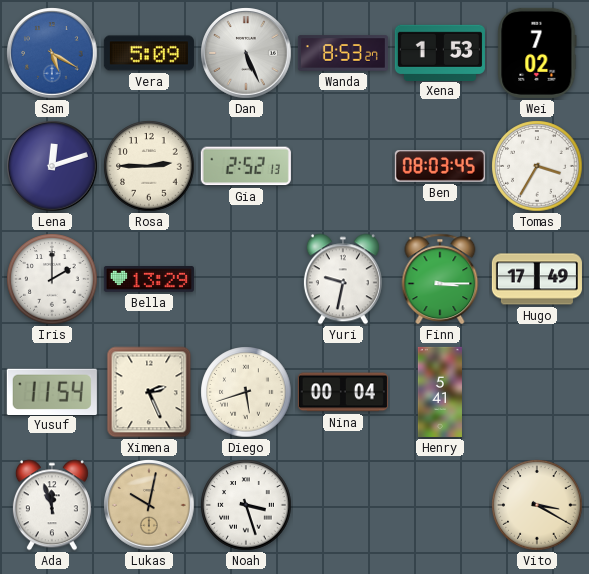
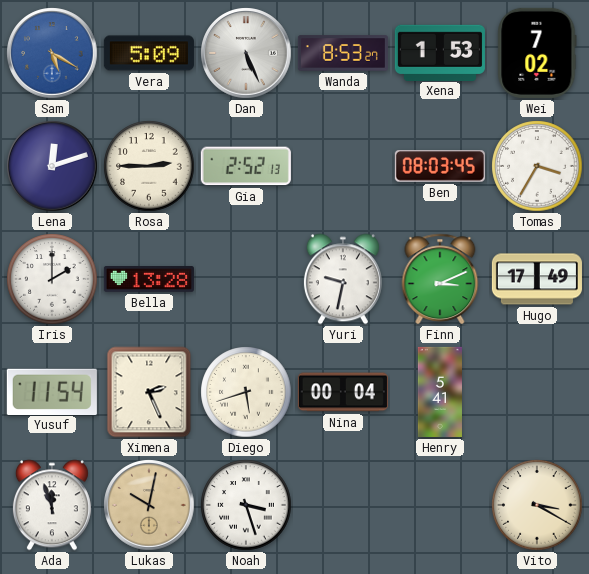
Bella: 13:29 -> 13:28 (149, 279)
Finn: 3:15 -> 3:11 (440, 279)
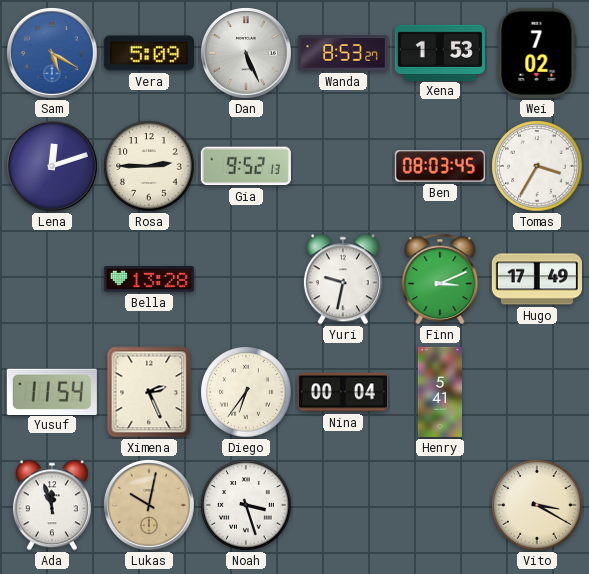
Gia: 2:52 -> 9:52 (246, 166)
Iris: 2:00 -> none (52, 279)
Diego: 5:42 -> 6:36 (246, 392)
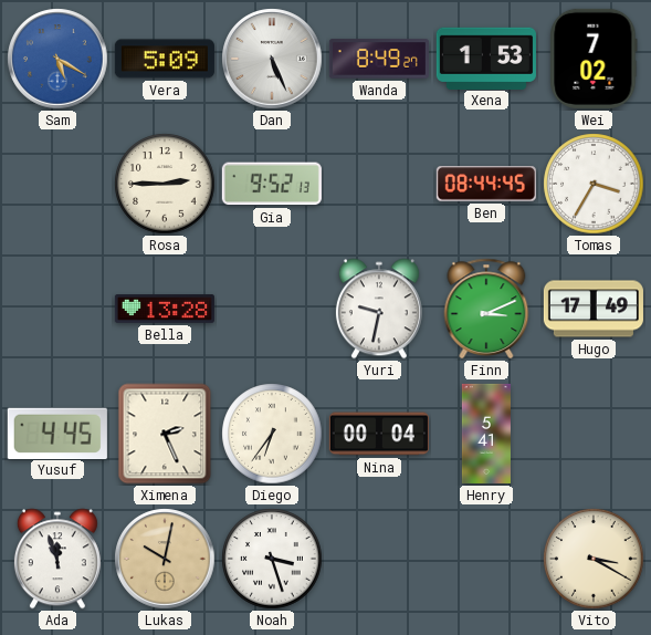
Wanda: 8:53 -> 8:49 (379, 59)
Lena: 12:12 -> none (52, 166)
Ben: 08:03 -> 08:44 (486, 184)
Yusuf: 11:54 -> 4:45 (57, 433)
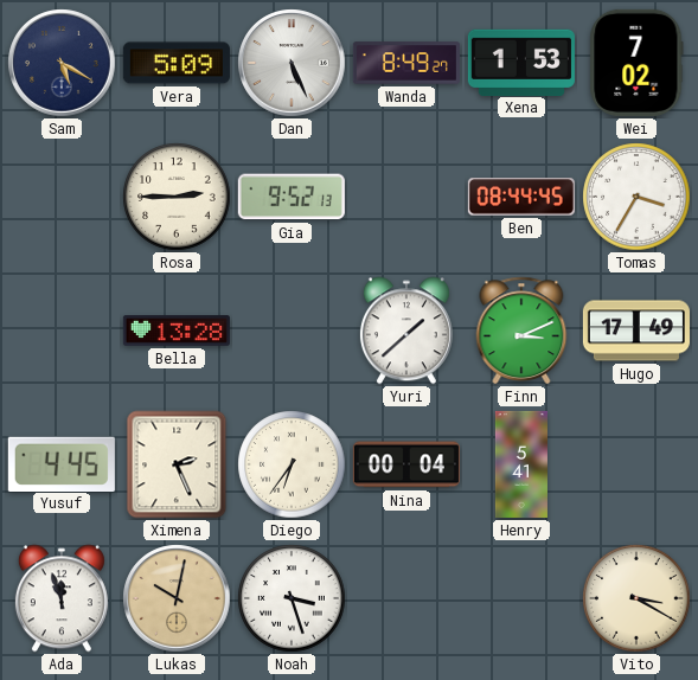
Sam dial: blue -> navy (62, 63)
Yuri: 9:32 -> 1:38 (406, 331)
